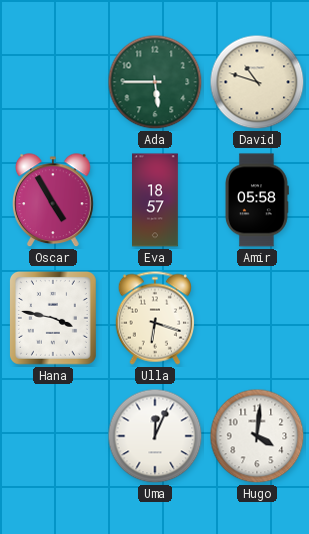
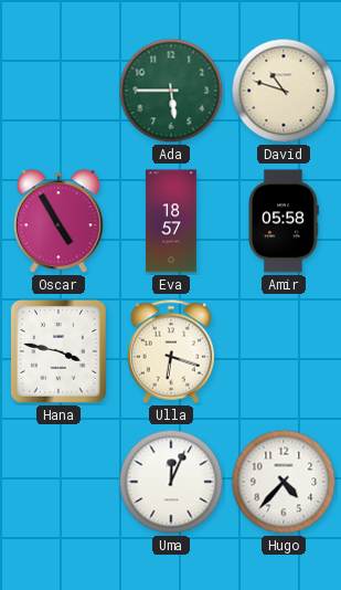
Hugo: 4:01 -> 4:37 (284, 482)
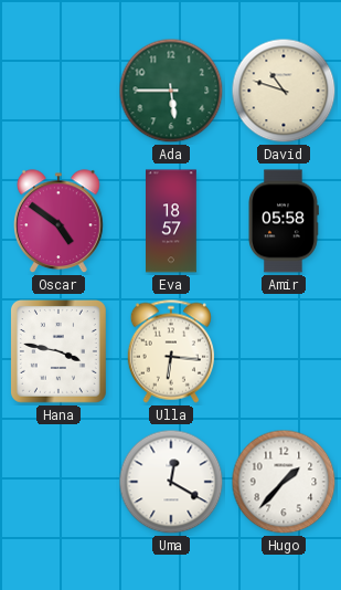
Oscar: 4:55 -> 4:51 (60, 222)
Ulla: 6:18 -> 6:16 (170, 351)
Uma: 12:04 -> 12:20 (171, 482)
Hugo: 4:37 -> 1:37 (284, 482)
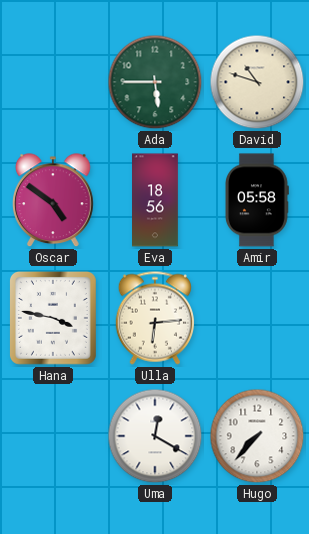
Eva: 18:57 -> 18:56 (156, 200)
Ulla: 6:16 -> 6:14 (154, 318)
Hugo: 1:37 -> 7:37 (257, 436)
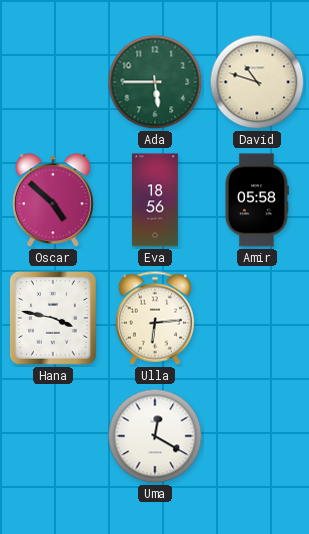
Oscar: 4:51 -> 4:52 (54, 201)
Hugo: 7:37 -> none (257, 436)
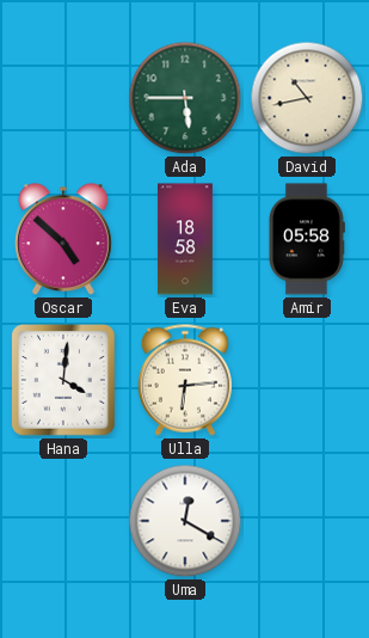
David: 10:48 -> 10:43 (307, 98)
Eva: 18:56 -> 18:58 (186, 239)
Hana: 3:47 -> 4:01 (63, 380)
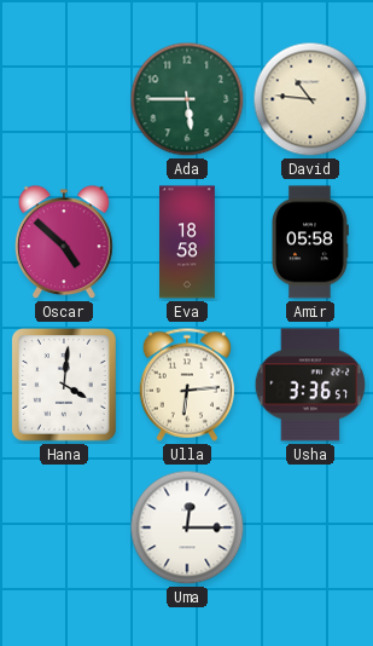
David: 10:43 -> 10:46 (310, 99)
Usha: none -> 3:36 (310, 385)
Uma: 12:20 -> 12:15 (187, 527)
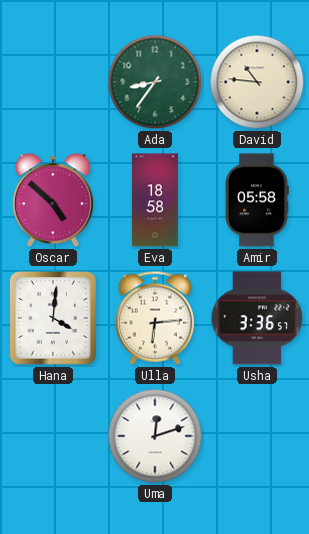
Ada: 5:45 -> 8:36 (155, 82)
Uma: 12:15 -> 12:12 (155, 436)
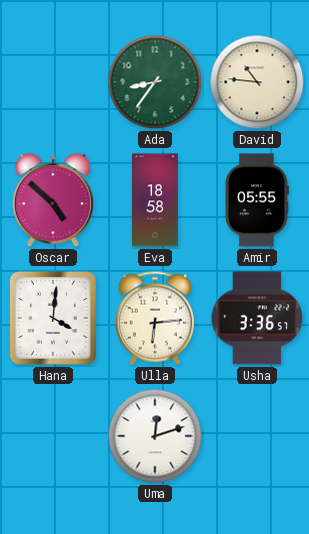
Amir: 05:58 -> 05:55 (257, 200)
